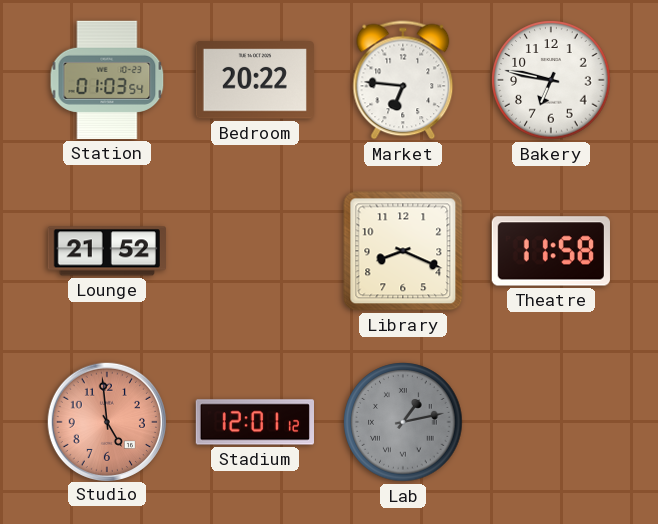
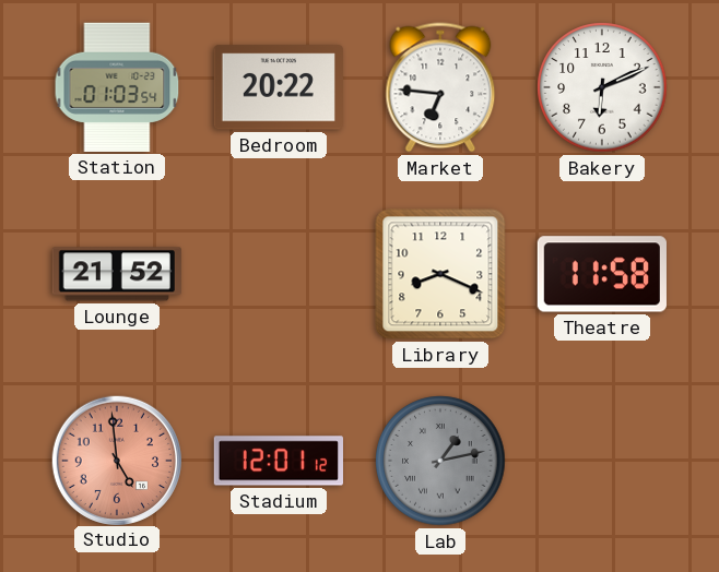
Bakery: 6:47 -> 6:11 (602, 87)
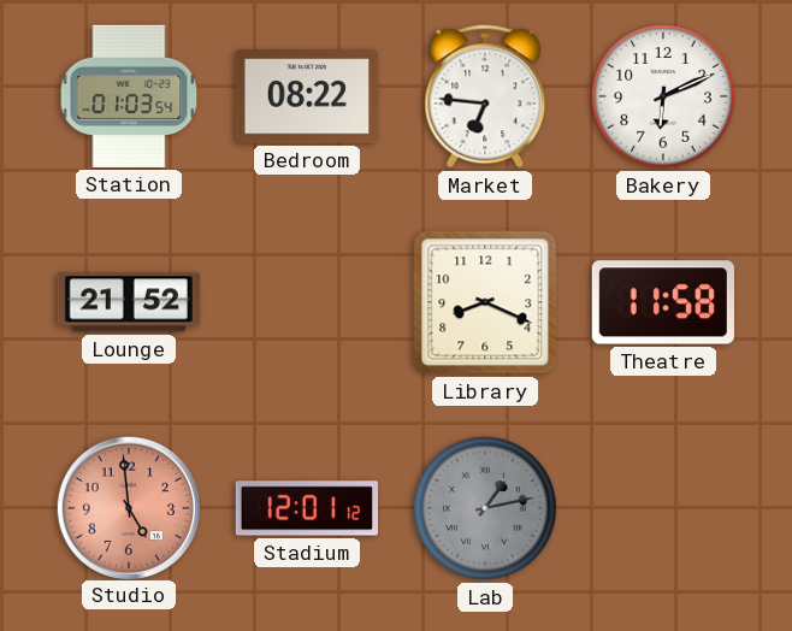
Bedroom: 20:22 -> 08:22 (307, 96)
